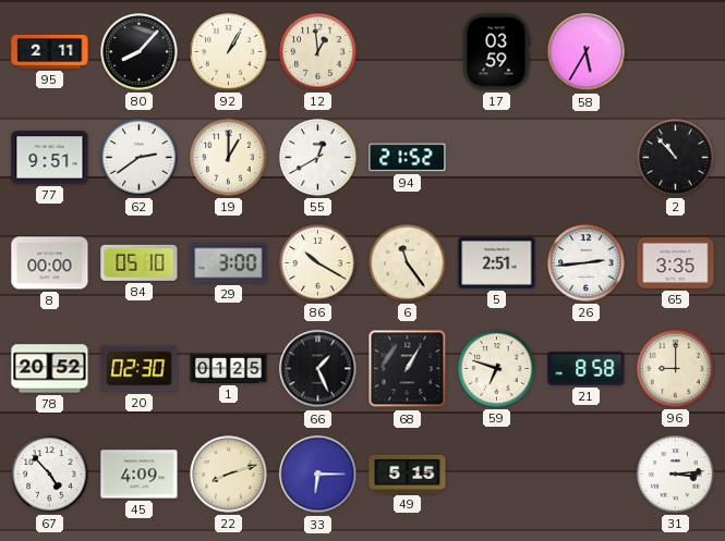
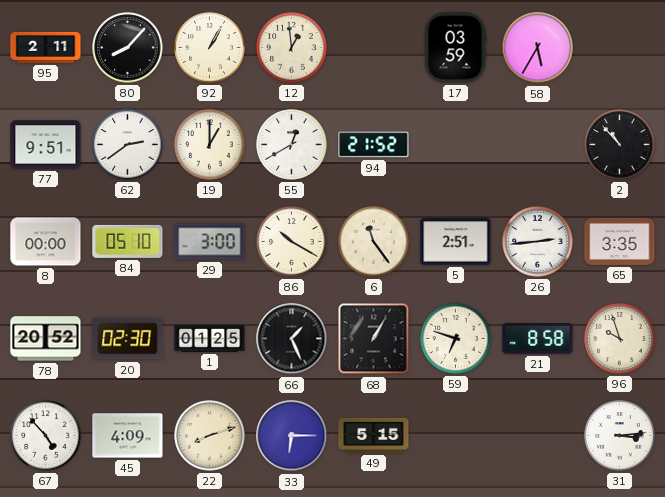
96: 9:00 -> 9:57 (620, 339)
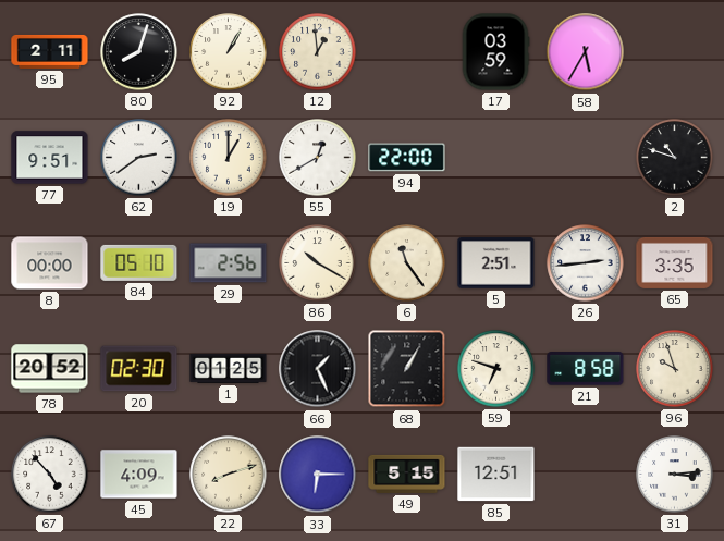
80: 8:07 -> 8:03 (139, 52)
94: 21:52 -> 22:00 (407, 158)
2: 10:53 -> 10:48 (675, 158)
29: 3:00 -> 2:56 (229, 263)
85: none -> 12:51 (496, 475)
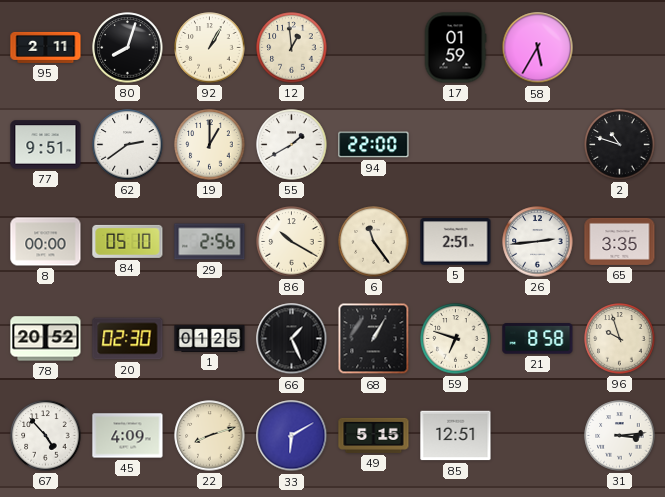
17: 03:59 -> 01:59 (455, 48)
55: 12:40 -> 1:40 (292, 145)
33: 6:15 -> 6:10 (292, 436)
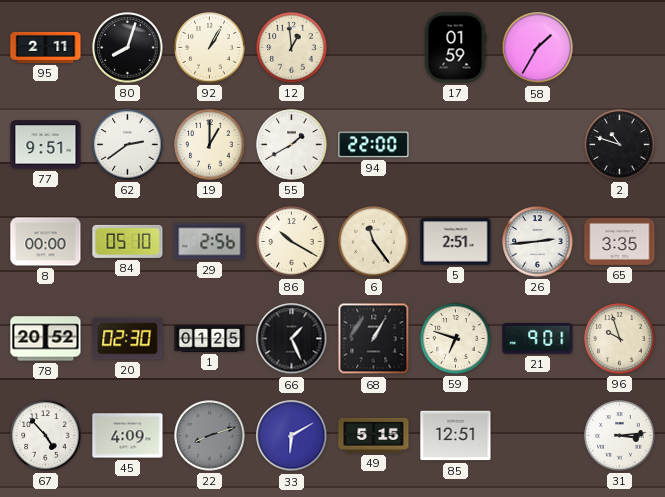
58: 5:35 -> 1:35 (538, 48)
21: 8:58 -> 9:01 (538, 339)
22 dial: cream -> grey (210, 436)
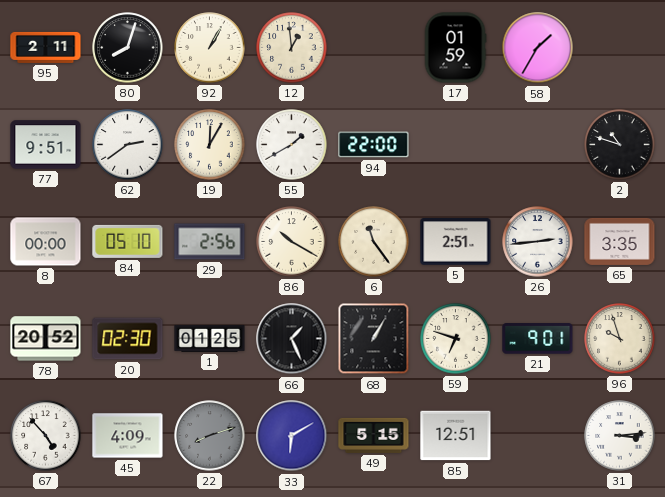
19: 1:00 -> 12:05 (210, 145)
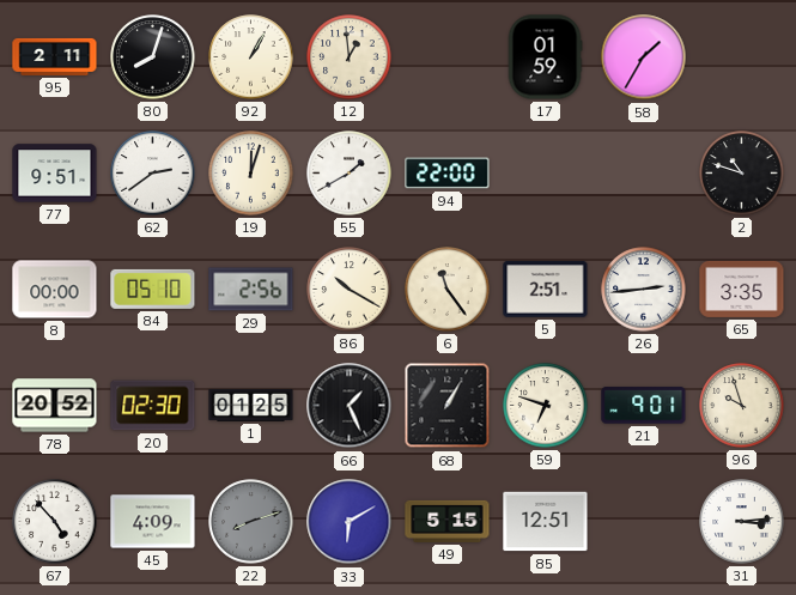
19: 12:05 -> 12:03 (251, 174)
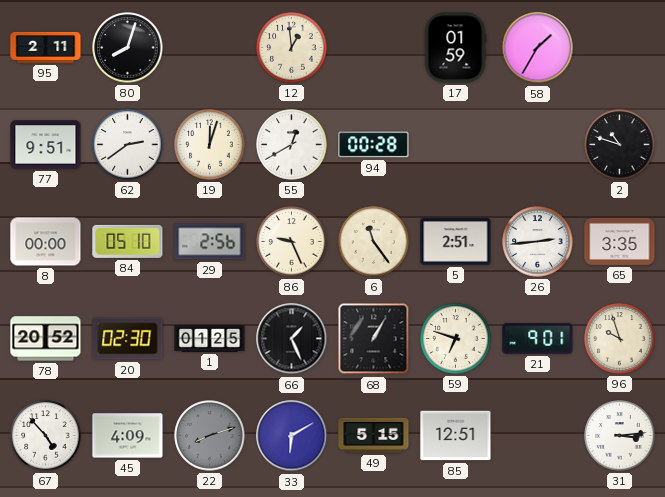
92: 1:05 -> none (251, 57)
55: 1:40 -> 12:40 (292, 145)
94: 22:00 -> 00:28 (374, 145)
86: 10:20 -> 9:26 (292, 242)
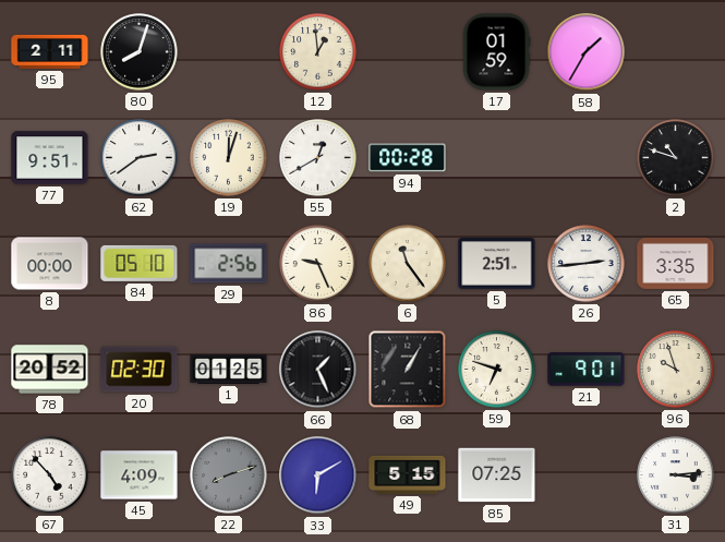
85: 12:51 -> 07:25 (497, 475)
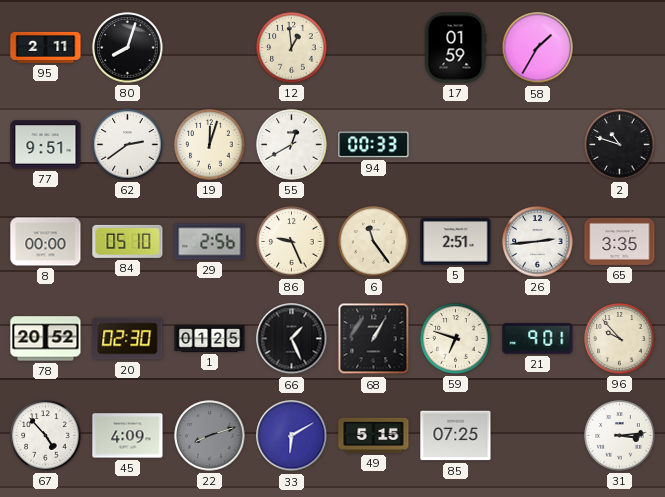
94: 00:28 -> 00:33 (374, 145)
96: 9:57 -> 9:53 (620, 339)
